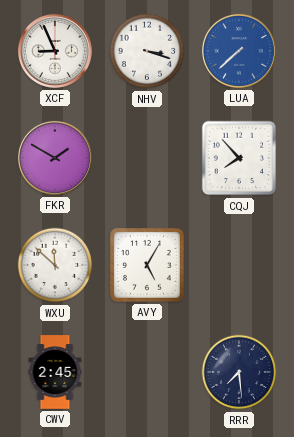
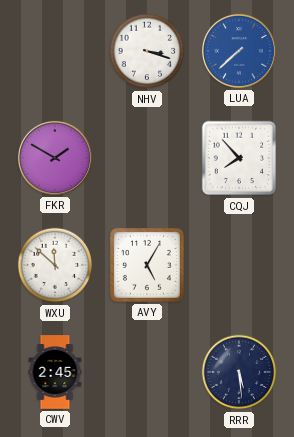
XCF: 8:56 -> none (55, 51)
RRR: 7:29 -> 5:29 (239, 372)
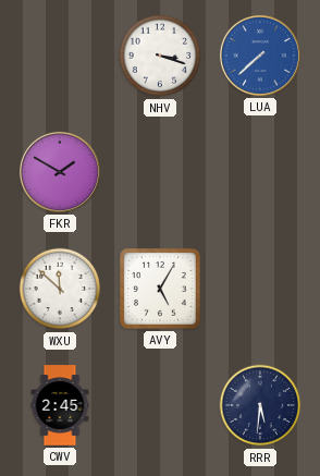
CQJ: 7:53 -> none (239, 158)
RRR: 5:29 -> 5:31 (260, 405)
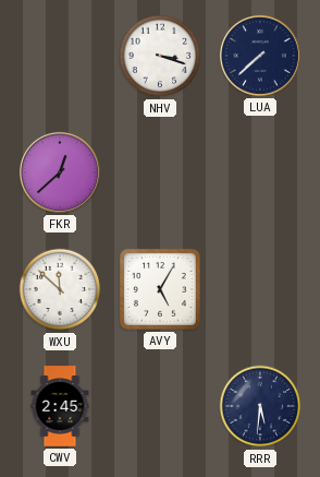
LUA dial: blue -> navy (260, 56)
FKR: 1:50 -> 12:38 (60, 172)
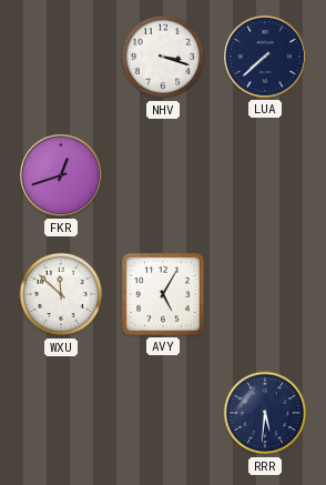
FKR: 12:38 -> 12:42 (61, 175)
CWV: 2:45 -> none (60, 406)
